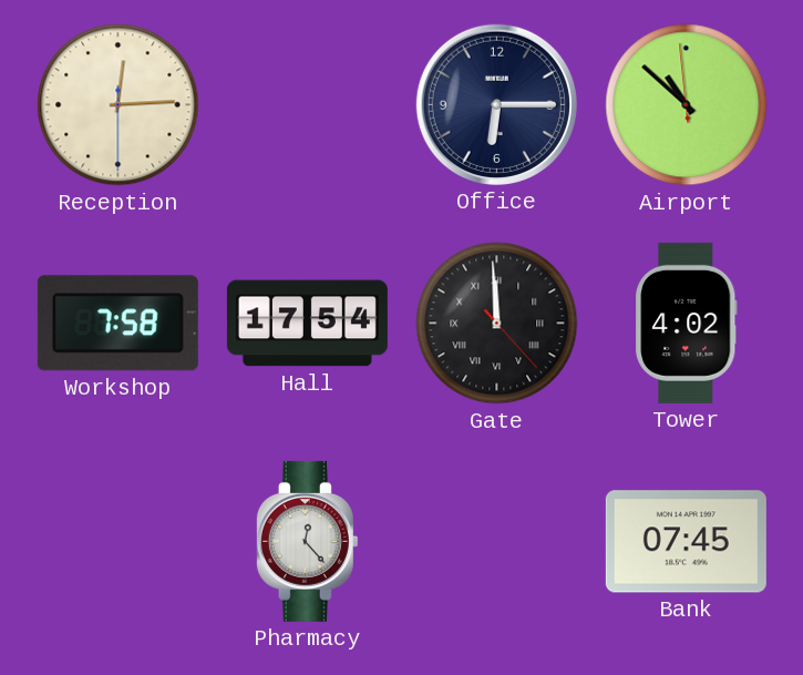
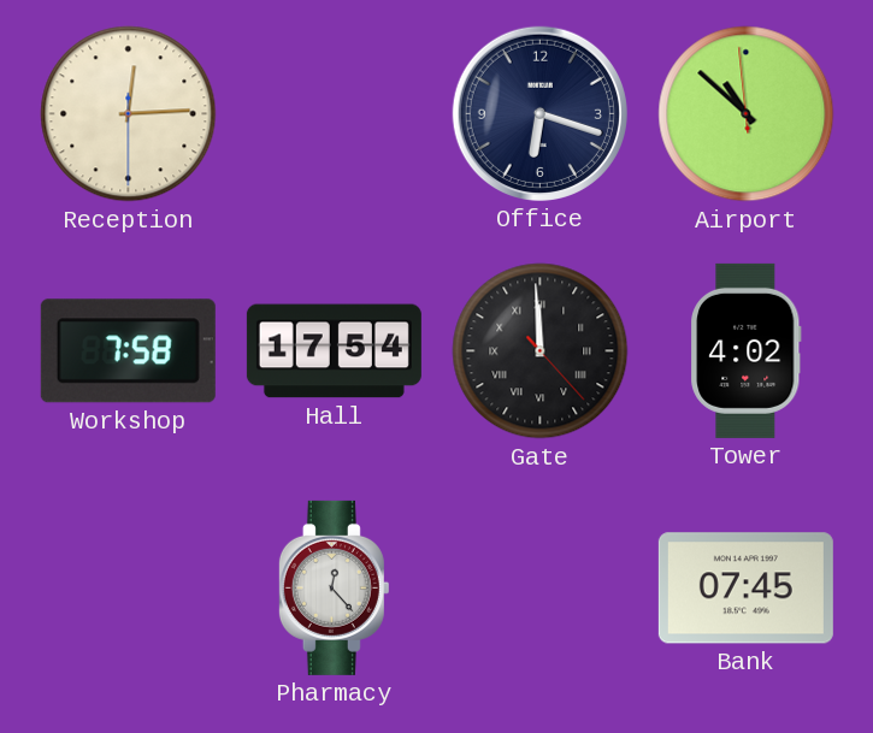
Office: 6:15 -> 6:18 (539, 113)
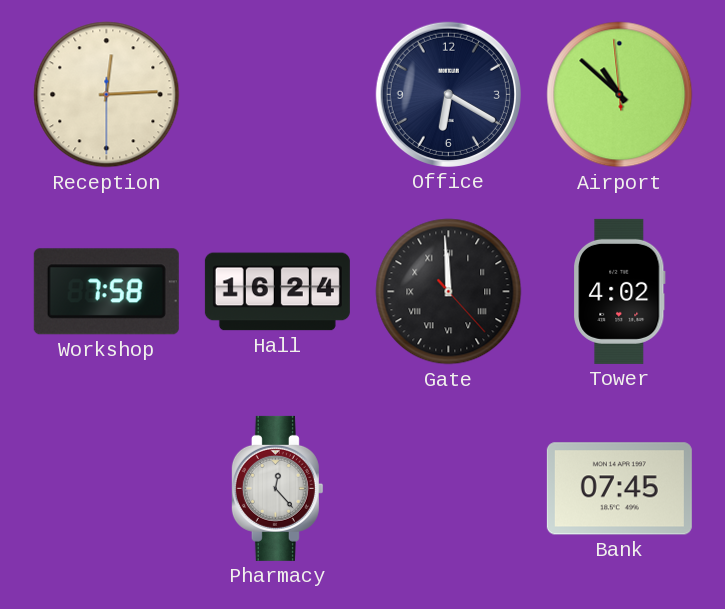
Office: 6:18 -> 6:20 (448, 94)
Hall: 17:54 -> 16:24 (277, 292)
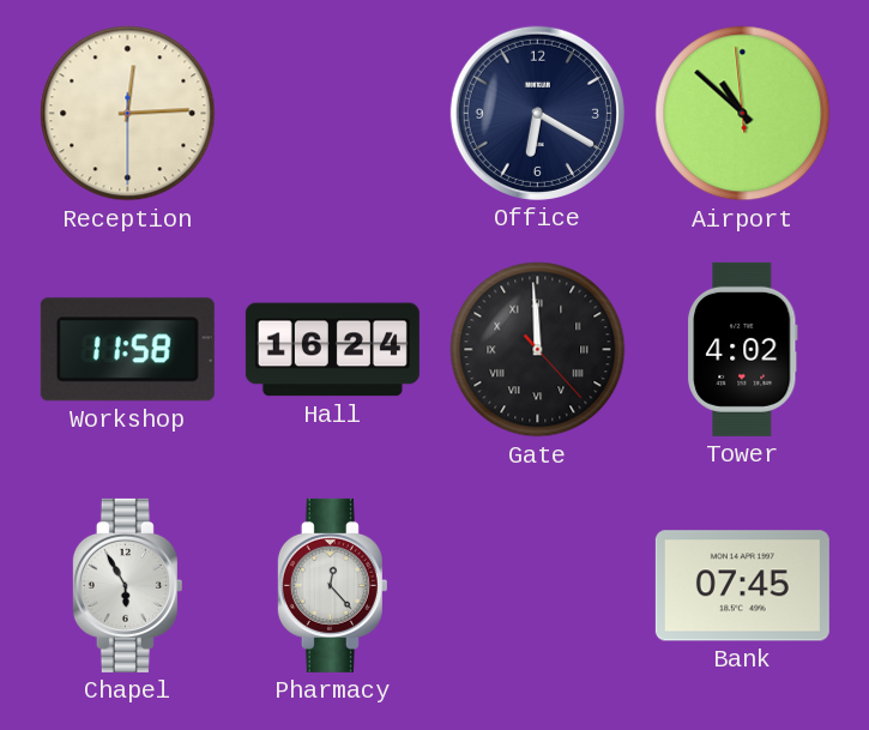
Workshop: 7:58 -> 11:58 (127, 350)
Chapel: none -> 5:55 (127, 585)
